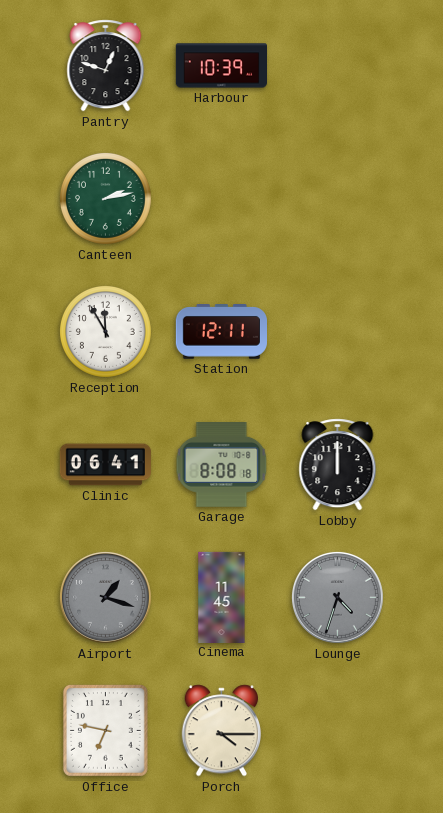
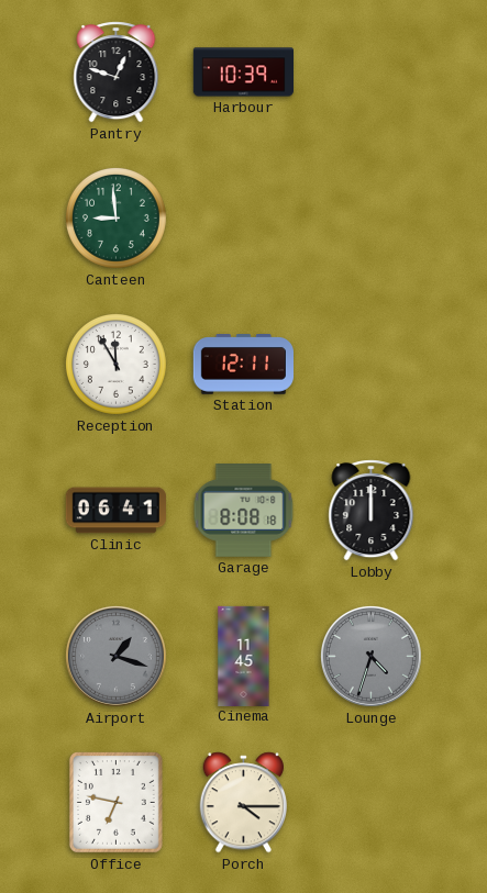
Canteen: 2:13 -> 8:59 (115, 217)
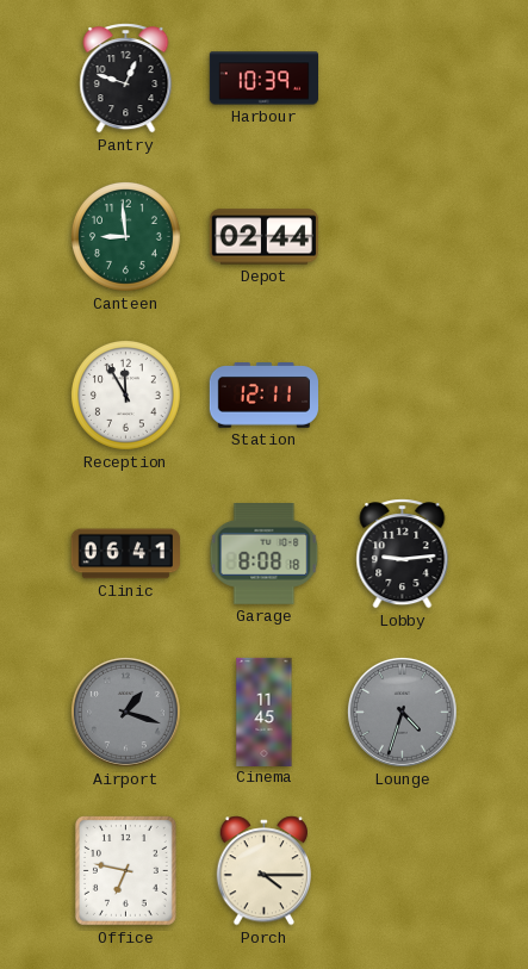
Depot: none -> 02:44 (263, 237)
Lobby: 12:00 -> 9:14 (403, 554)
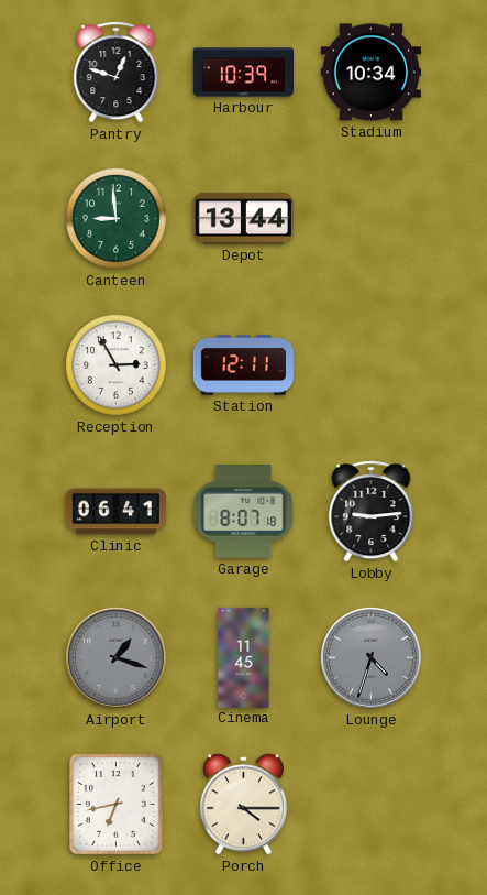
Stadium: none -> 10:34 (370, 73)
Depot: 02:44 -> 13:44 (243, 219)
Reception: 11:55 -> 2:55 (115, 364)
Garage: 8:08 -> 8:07 (244, 512)
Office: 6:47 -> 6:43 (117, 805)
